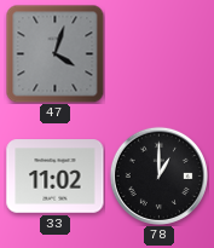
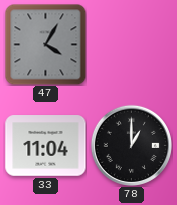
47: 4:03 -> 4:05 (45, 44)
33: 11:02 -> 11:04 (46, 146)
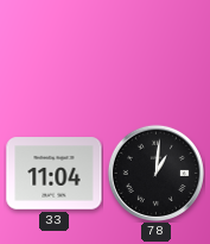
47: 4:05 -> none (45, 44)
78: 1:00 -> 1:01 (155, 173)
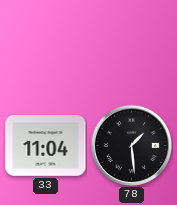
78: 1:01 -> 1:29 (131, 145)
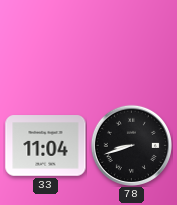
78: 1:29 -> 8:42 (131, 145)
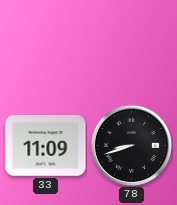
33: 11:04 -> 11:09 (46, 146)
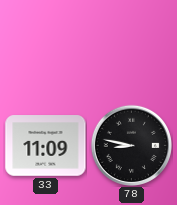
78: 8:42 -> 8:47 (131, 145)
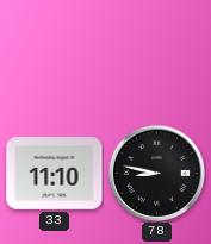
33: 11:09 -> 11:10 (55, 174)
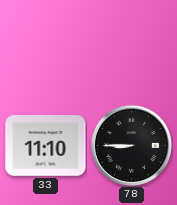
78: 8:47 -> 8:45 (131, 145)
